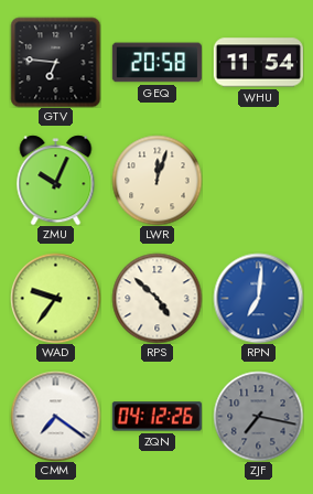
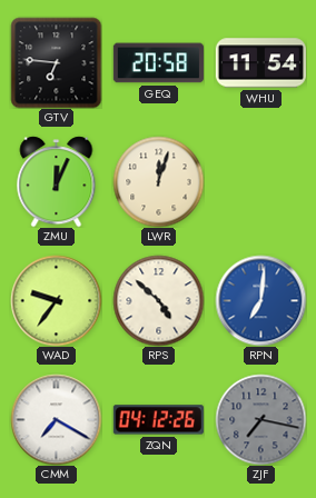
ZMU: 10:04 -> 12:04 (57, 181)
CMM: 7:21 -> 7:20 (56, 419)
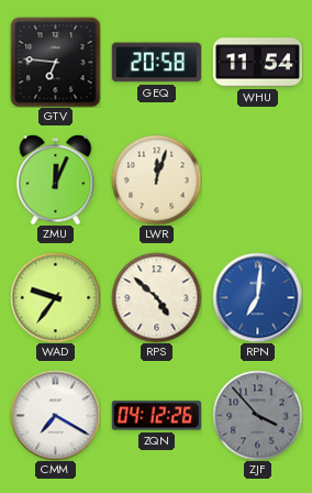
ZJF: 7:17 -> 3:53 (257, 415)
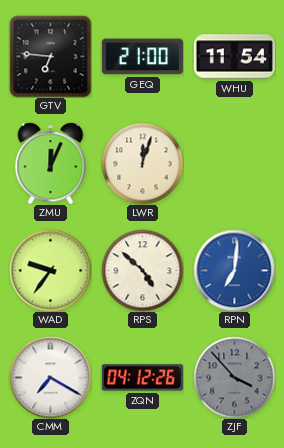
GEQ: 20:58 -> 21:00 (142, 57)
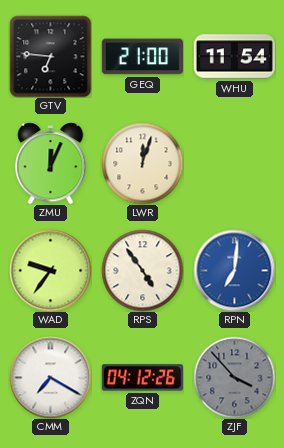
RPS: 4:52 -> 4:54 (142, 270)
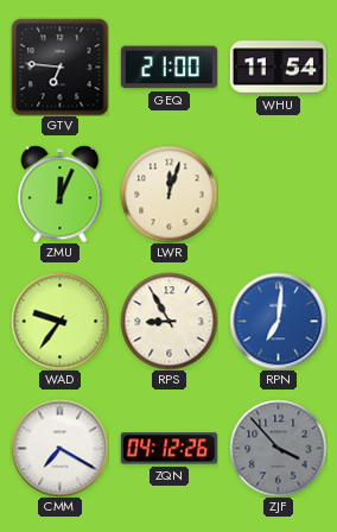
RPS: 4:54 -> 8:55 (168, 321)
